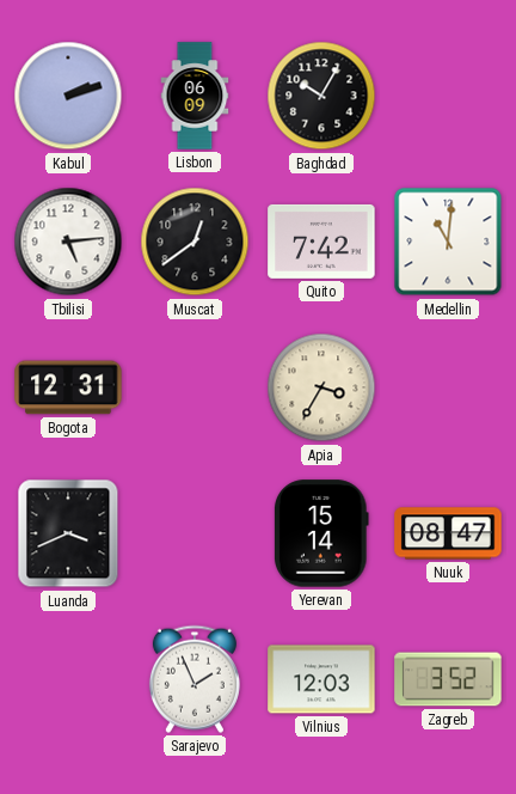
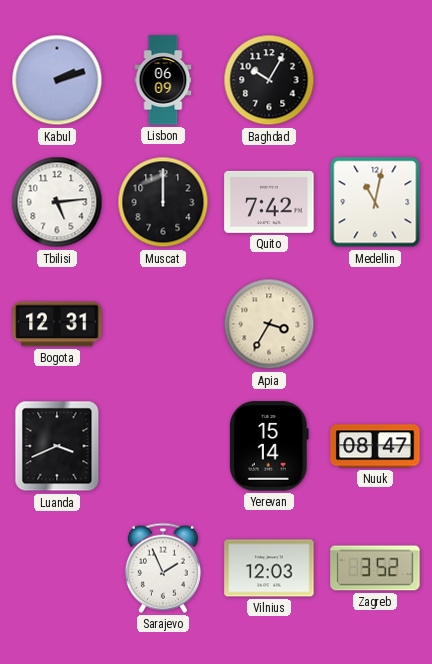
Muscat: 12:39 -> 12:00 (163, 202)
Medellin: 11:01 -> 11:02 (375, 202)
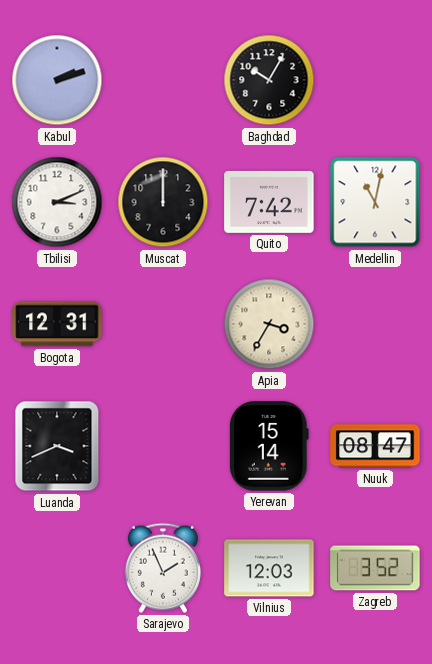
Lisbon: 06:09 -> none (163, 80)
Tbilisi: 5:14 -> 3:11 (57, 202)
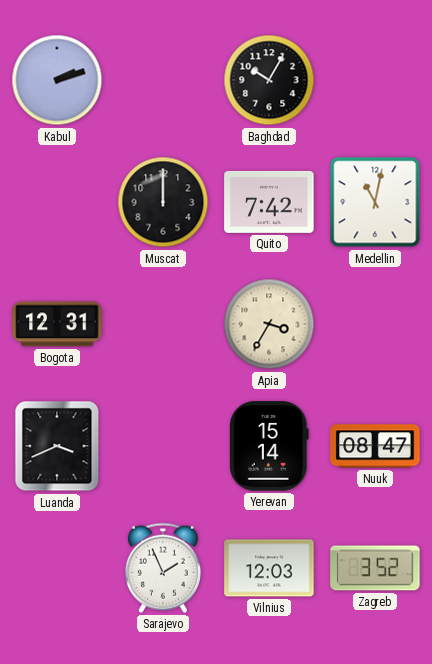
Tbilisi: 3:11 -> none (57, 202)
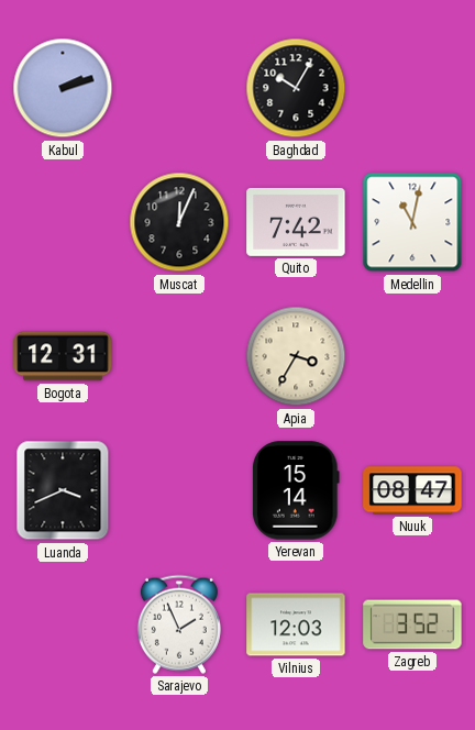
Muscat: 12:00 -> 12:04 (179, 222)
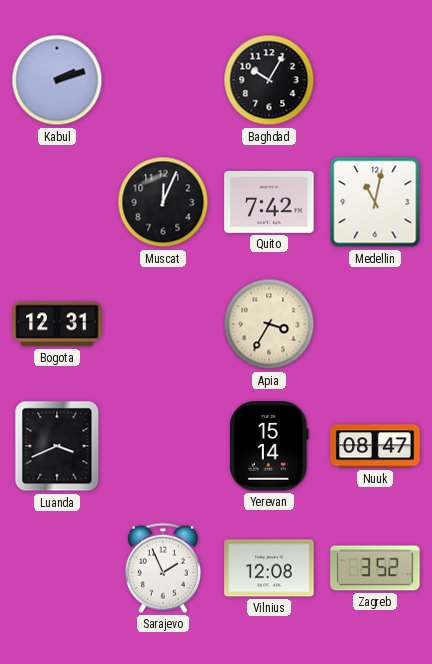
Vilnius: 12:03 -> 12:08 (269, 568)
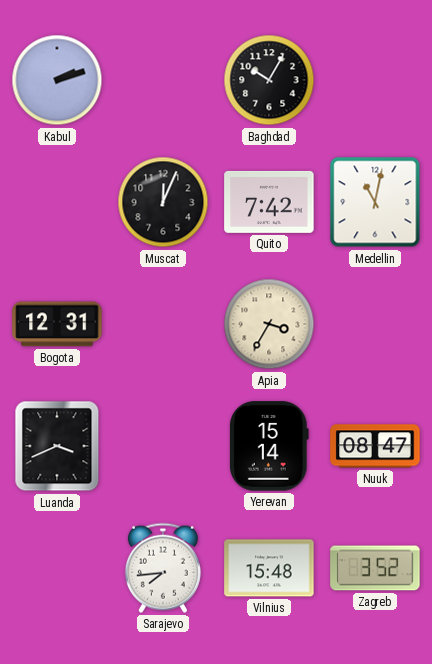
Sarajevo: 1:56 -> 7:44 (163, 568)
Vilnius: 12:08 -> 15:48 (269, 568)
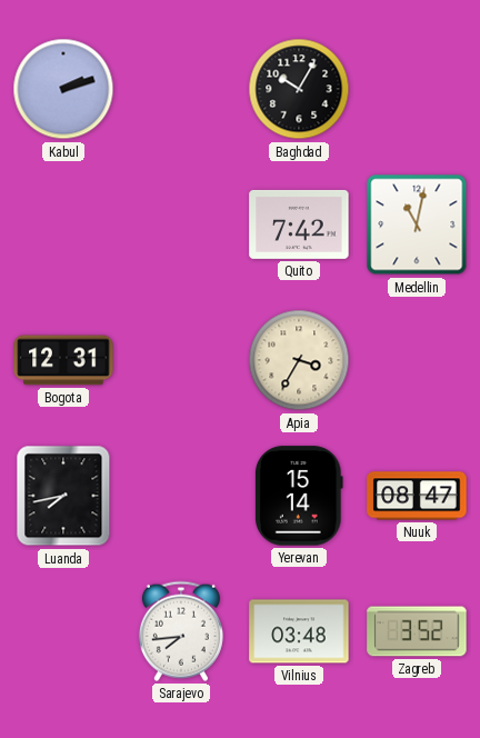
Muscat: 12:04 -> none (163, 202)
Luanda: 3:41 -> 7:43 (63, 496)
Vilnius: 15:48 -> 03:48 (299, 631)
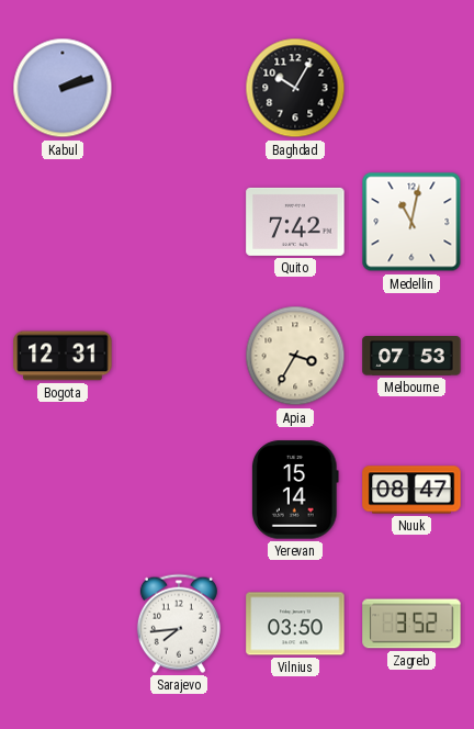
Melbourne: none -> 07:53 (411, 357)
Luanda: 7:43 -> none (63, 496)
Vilnius: 03:48 -> 03:50 (295, 624)
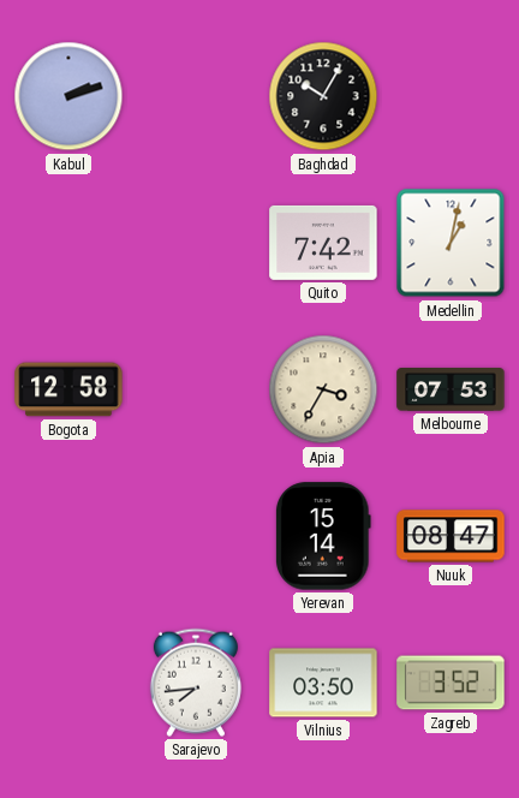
Medellin: 11:02 -> 1:02 (451, 243)
Bogota: 12:31 -> 12:58 (68, 389)
